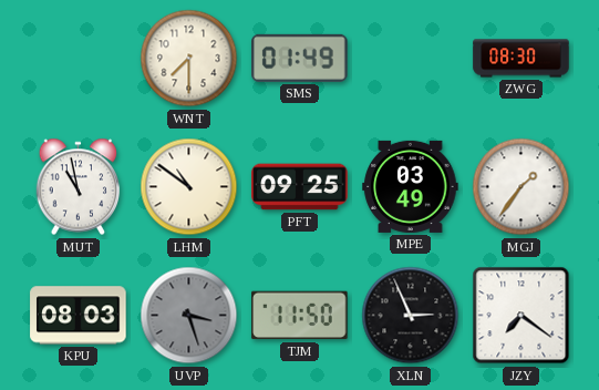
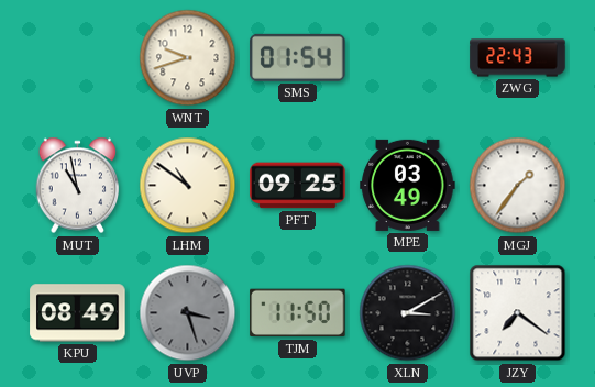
WNT: 7:30 -> 9:42 (188, 58)
SMS: 01:49 -> 01:54 (298, 57)
ZWG: 08:30 -> 22:43 (518, 58)
KPU: 08:03 -> 08:49 (78, 313)
XLN: 2:56 -> 3:10 (408, 313)
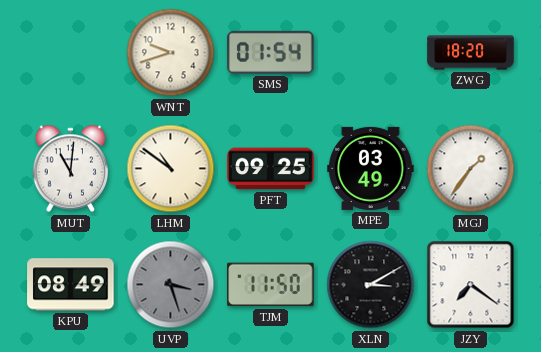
ZWG: 22:43 -> 18:20 (471, 53)
MUT: 10:58 -> 11:01 (71, 169)
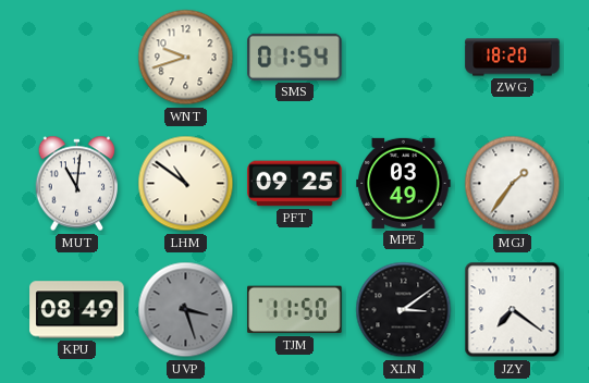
XLN: 3:10 -> 3:09 (404, 310)
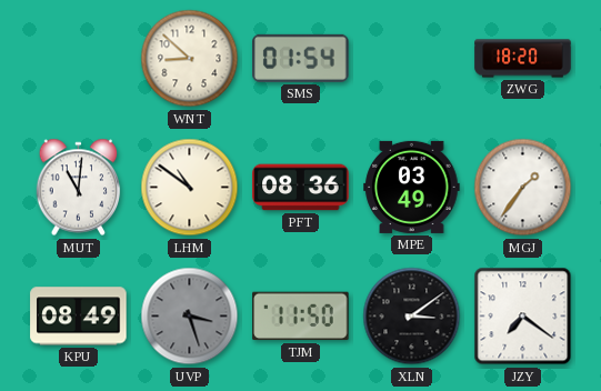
WNT: 9:42 -> 8:52 (190, 59)
PFT: 09:25 -> 08:36 (301, 188)
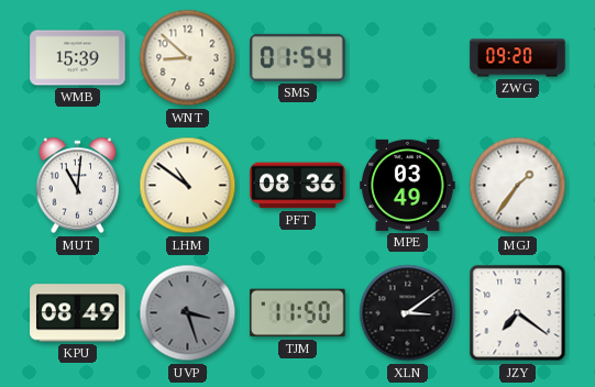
WMB: none -> 15:39 (78, 58)
ZWG: 18:20 -> 09:20 (518, 58)
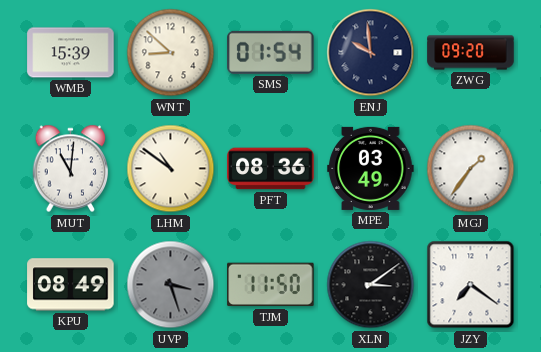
ENJ: none -> 9:59 (371, 53)
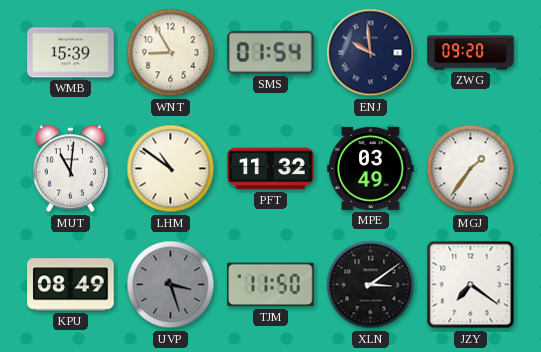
WNT: 8:52 -> 8:55 (171, 53)
PFT: 08:36 -> 11:32 (271, 169)
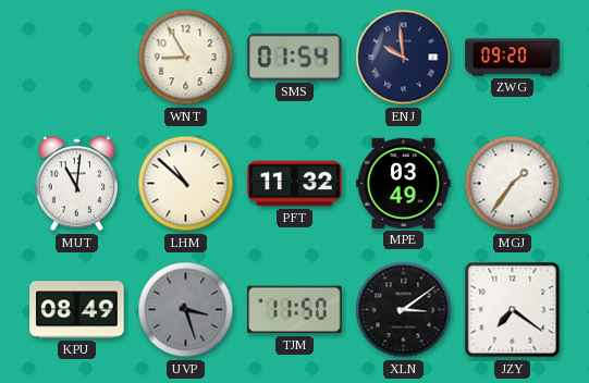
WMB: 15:39 -> none (71, 53)
LHM: 10:51 -> 10:52 (186, 184)
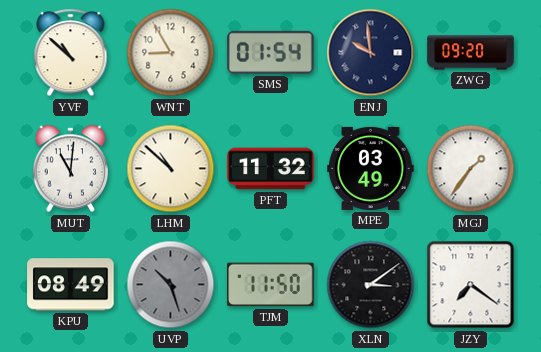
YVF: none -> 10:52 (71, 53)
UVP: 3:27 -> 10:27 (171, 285)
